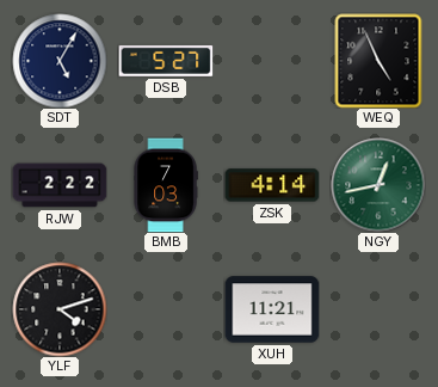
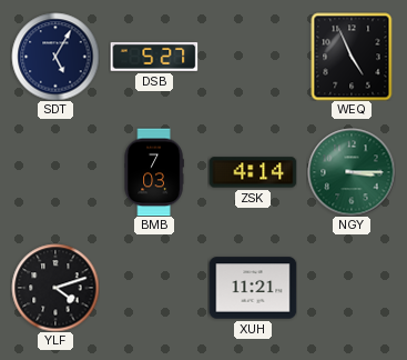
RJW: 2:22 -> none (60, 185)
NGY: 12:43 -> 3:15 (352, 172)
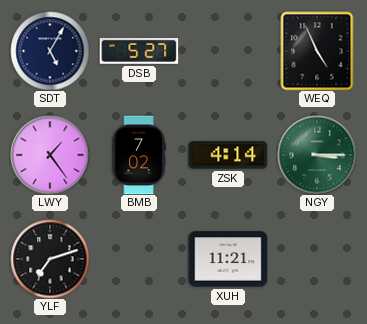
LWY: none -> 1:24 (50, 155)
BMB: 7:03 -> 7:02 (139, 155)
YLF: 4:12 -> 7:12 (50, 259)
